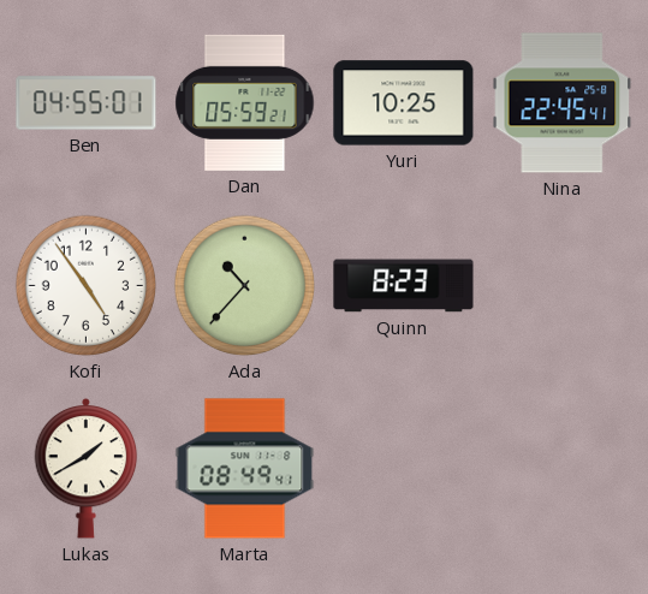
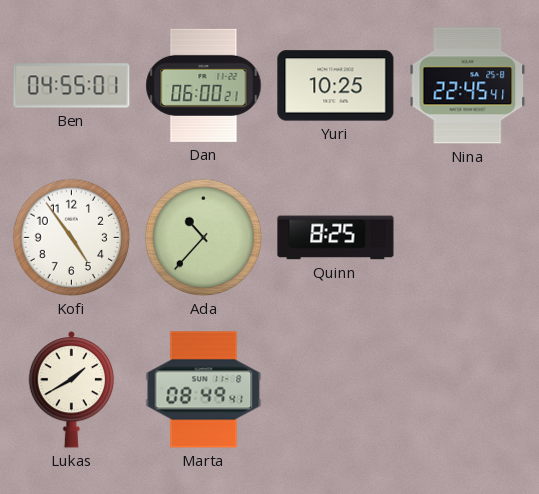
Dan: 05:59 -> 06:00 (204, 85)
Quinn: 8:23 -> 8:25 (336, 238)
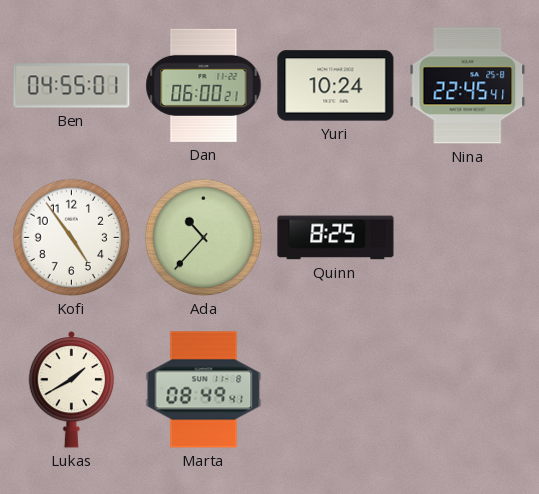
Yuri: 10:25 -> 10:24 (336, 86)
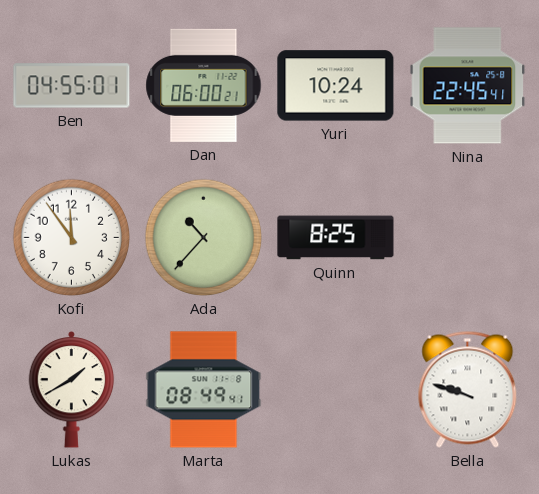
Kofi: 4:54 -> 11:54 (72, 238)
Bella: none -> 9:48 (468, 389)
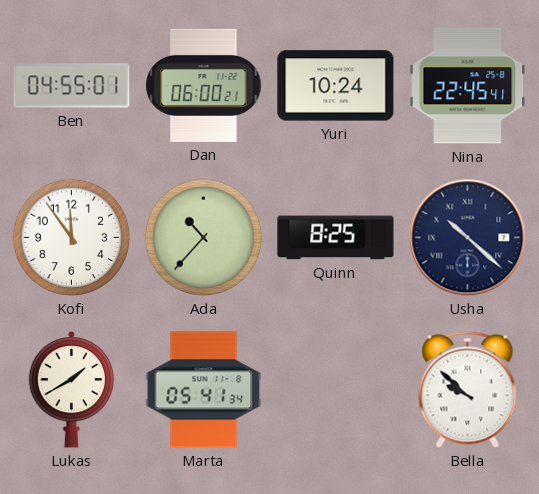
Usha: none -> 10:22 (468, 238)
Marta: 08:49 -> 05:41 (204, 390)
Bella: 9:48 -> 9:52 (468, 389)
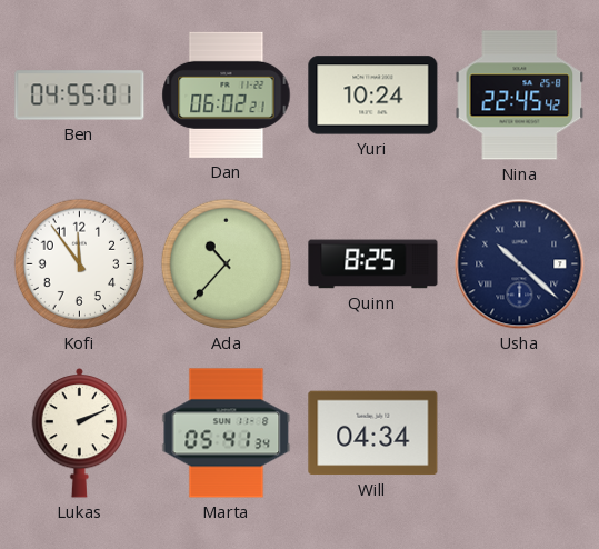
Dan: 06:00 -> 06:02 (227, 94)
Nina: 22:45:41 -> 22:45:42 (520, 96)
Lukas: 1:40 -> 2:11 (80, 432)
Will: none -> 04:34 (373, 433)
Bella: 9:52 -> none (468, 389)
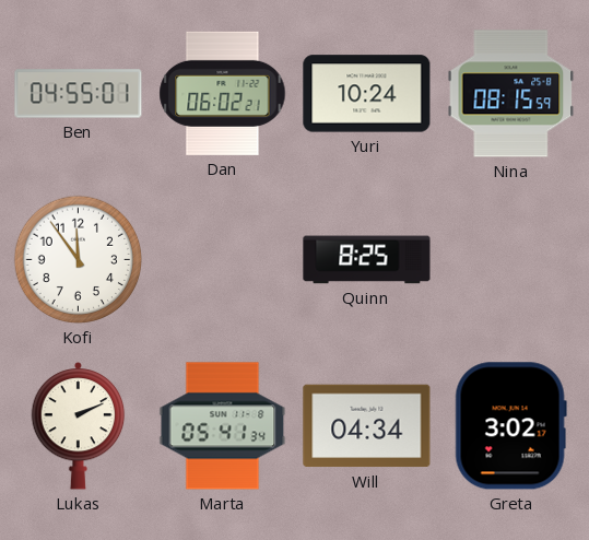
Nina: 22:45 -> 08:15 (511, 94)
Ada: 10:37 -> none (227, 264)
Usha: 10:22 -> none (520, 264)
Greta: none -> 3:02 (510, 426)
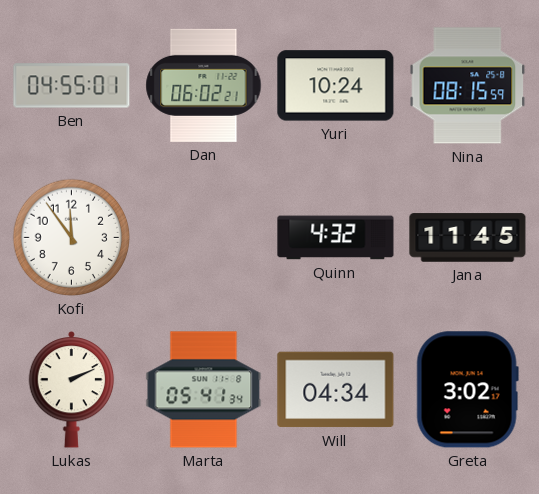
Quinn: 8:25 -> 4:32 (336, 238)
Jana: none -> 11:45 (468, 238)
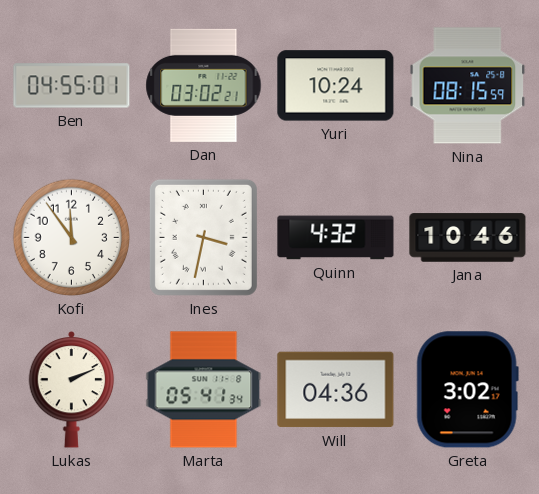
Dan: 06:02 -> 03:02 (204, 85)
Ines: none -> 3:32 (203, 237)
Jana: 11:45 -> 10:46 (468, 238)
Will: 04:34 -> 04:36 (336, 390)
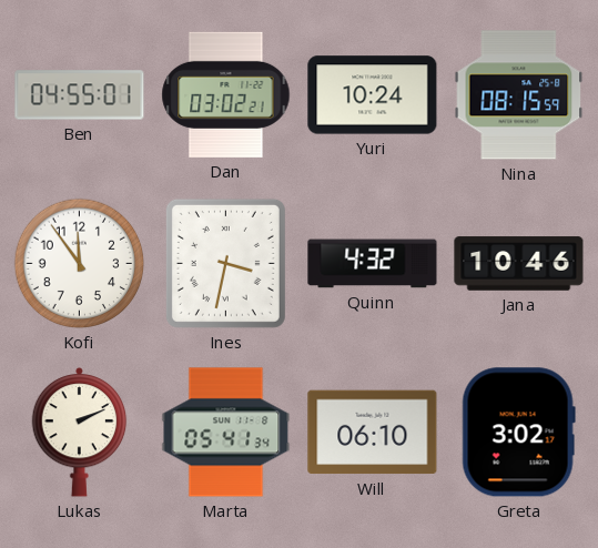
Will: 04:36 -> 06:10 (373, 433)
